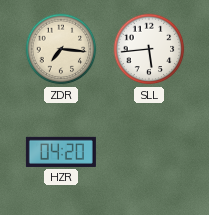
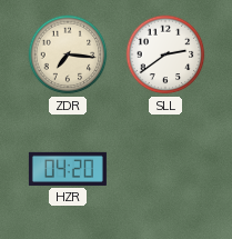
SLL: 5:44 -> 2:39 (165, 54)
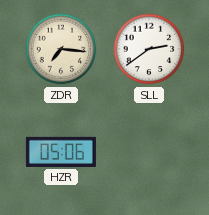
HZR: 04:20 -> 05:06 (61, 152)
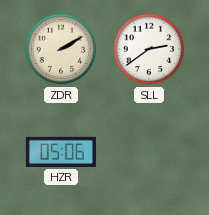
ZDR: 7:16 -> 2:10 (61, 49)
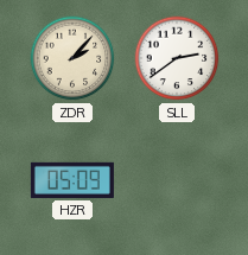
ZDR: 2:10 -> 2:07 (72, 58)
HZR: 05:06 -> 05:09 (72, 180)
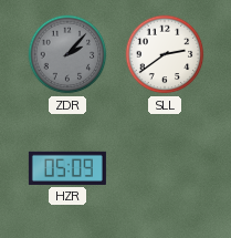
ZDR dial: cream -> grey (67, 54)
